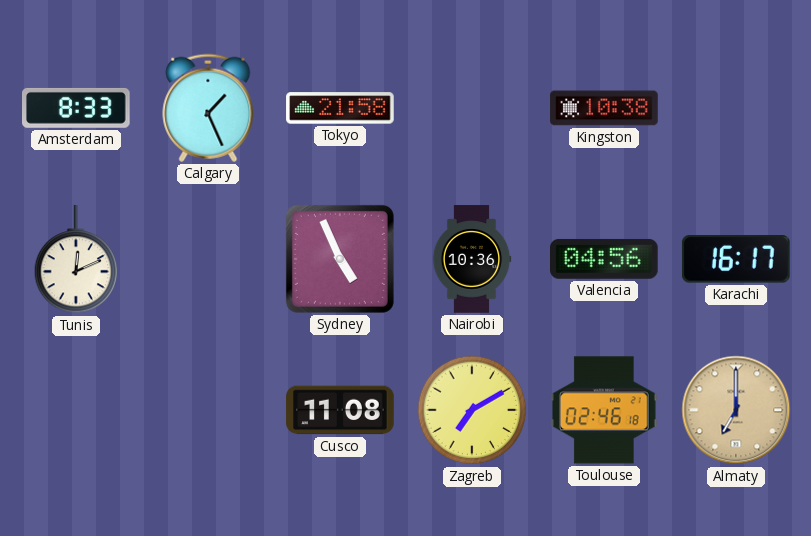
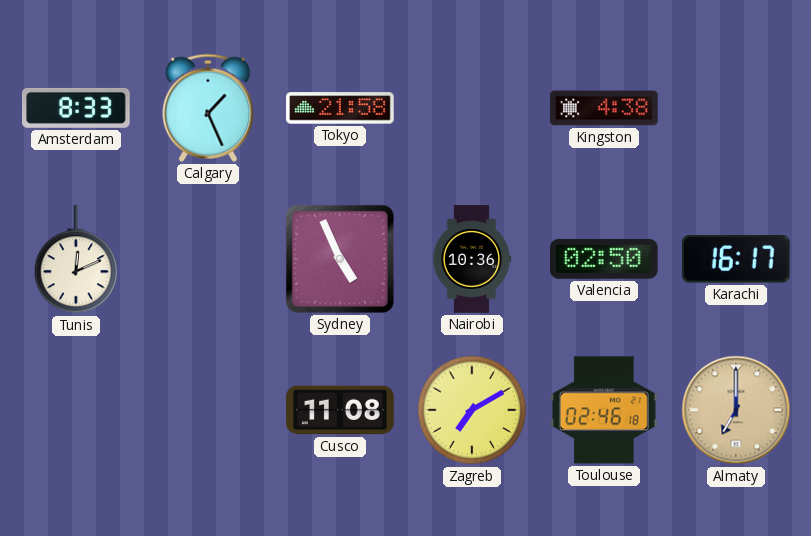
Kingston: 10:38 -> 4:38 (604, 108)
Valencia: 04:56 -> 02:50 (605, 259)
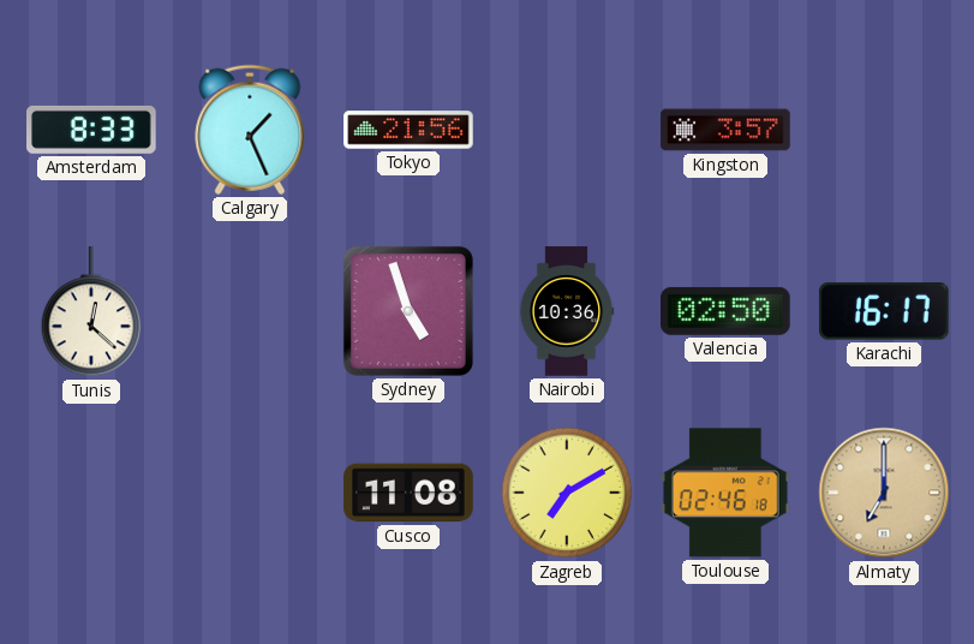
Tokyo: 21:58 -> 21:56 (408, 130)
Kingston: 4:38 -> 3:57 (725, 130)
Tunis: 12:11 -> 12:22 (91, 312)
Sydney: 4:56 -> 4:57 (408, 311)
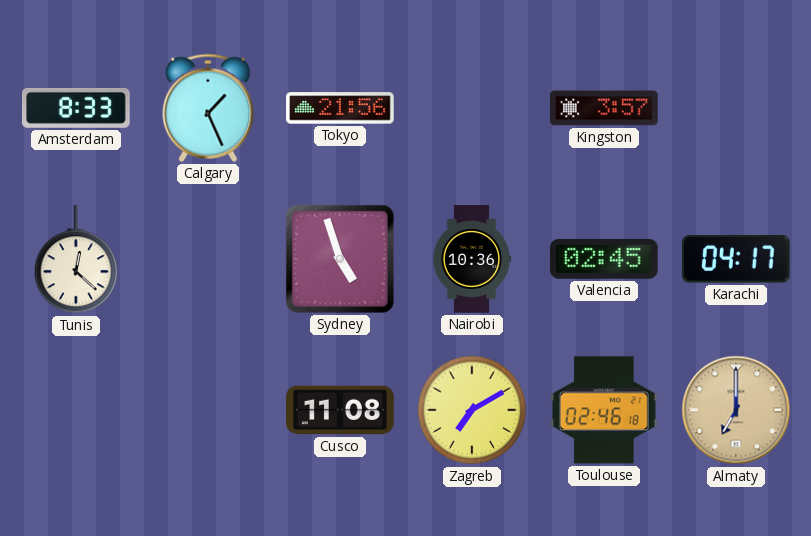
Valencia: 02:50 -> 02:45 (605, 259)
Karachi: 16:17 -> 04:17 (736, 259)
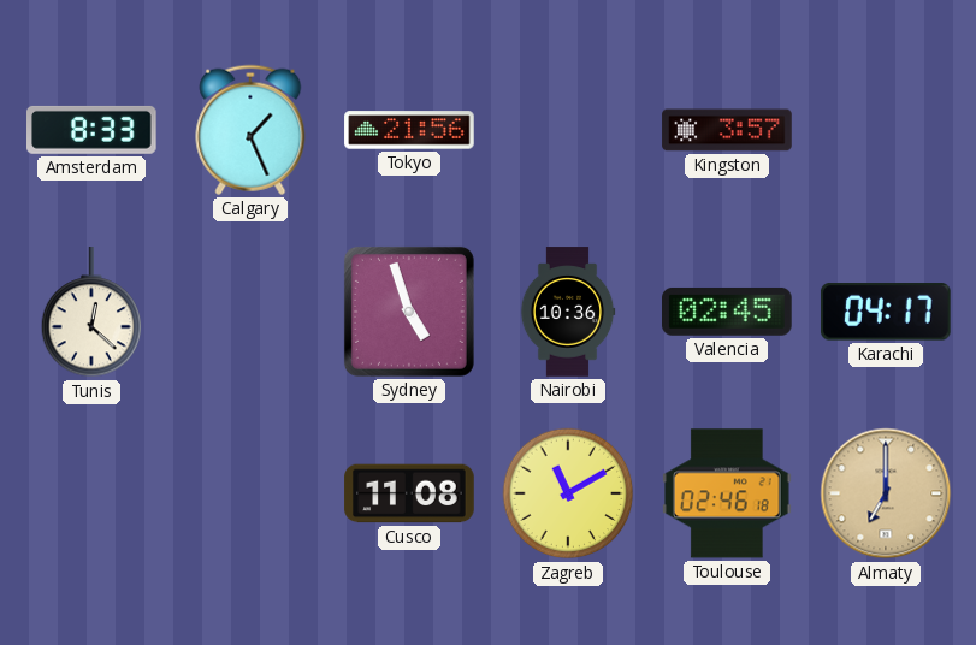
Zagreb: 7:10 -> 11:10 (568, 493)
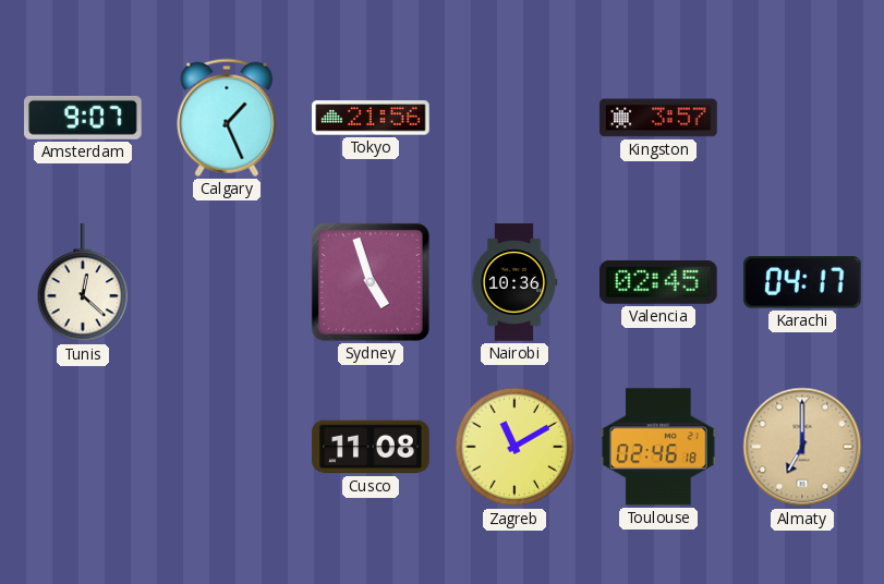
Amsterdam: 8:33 -> 9:07 (84, 118)
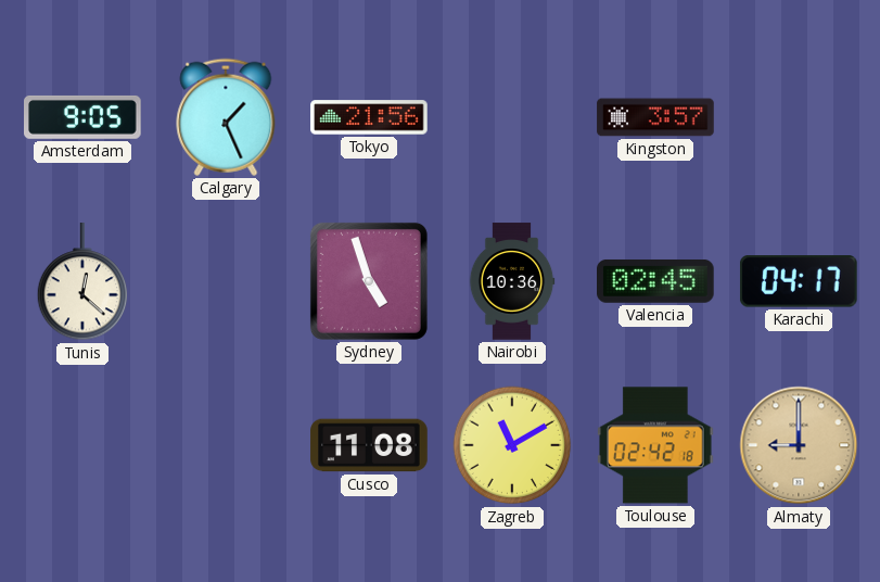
Amsterdam: 9:07 -> 9:05 (84, 117)
Toulouse: 02:46 -> 02:42 (656, 445)
Almaty: 7:00 -> 9:00 (799, 445)
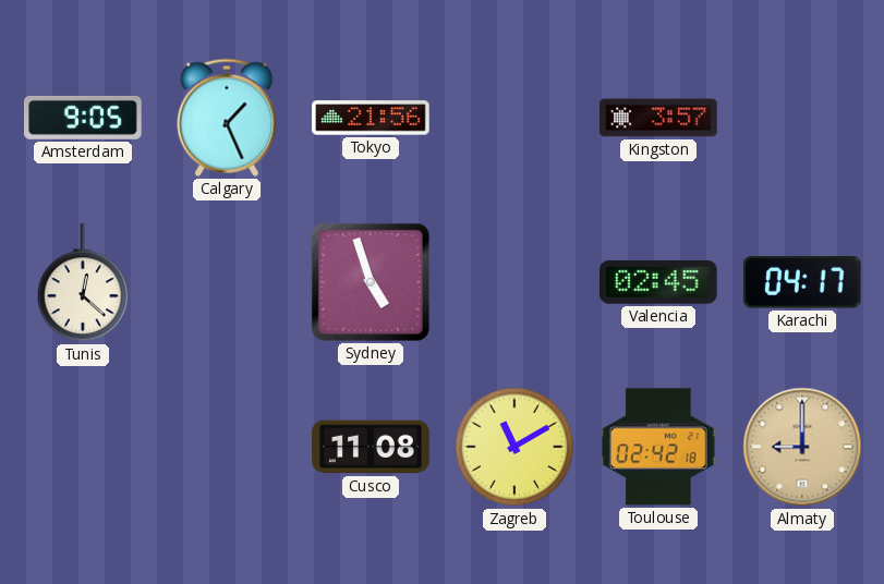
Nairobi: 10:36 -> none (512, 281)
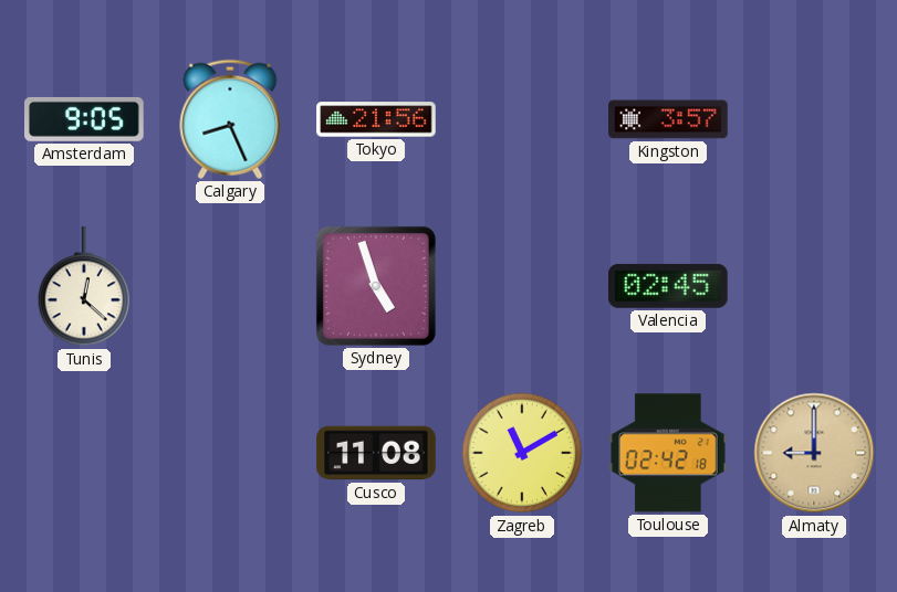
Calgary: 1:26 -> 8:26 (230, 119)
Karachi: 04:17 -> none (802, 282)
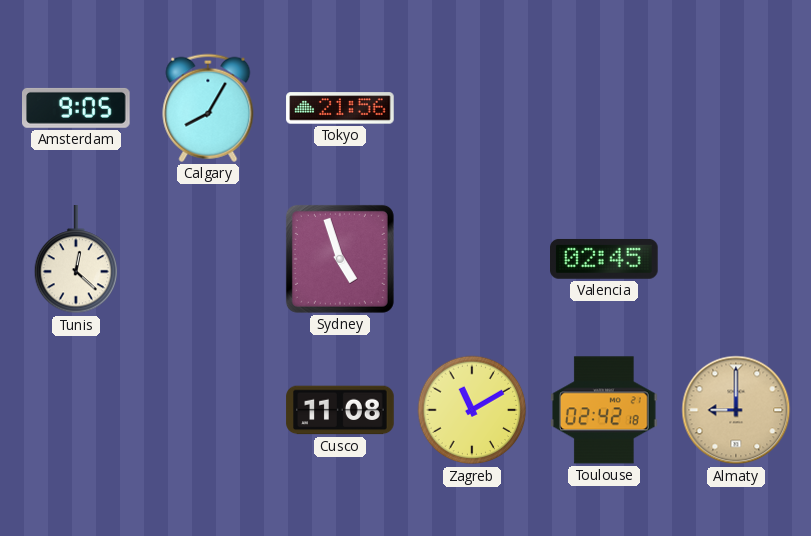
Calgary: 8:26 -> 8:05 (208, 108)
Kingston: 3:57 -> none (668, 119)
